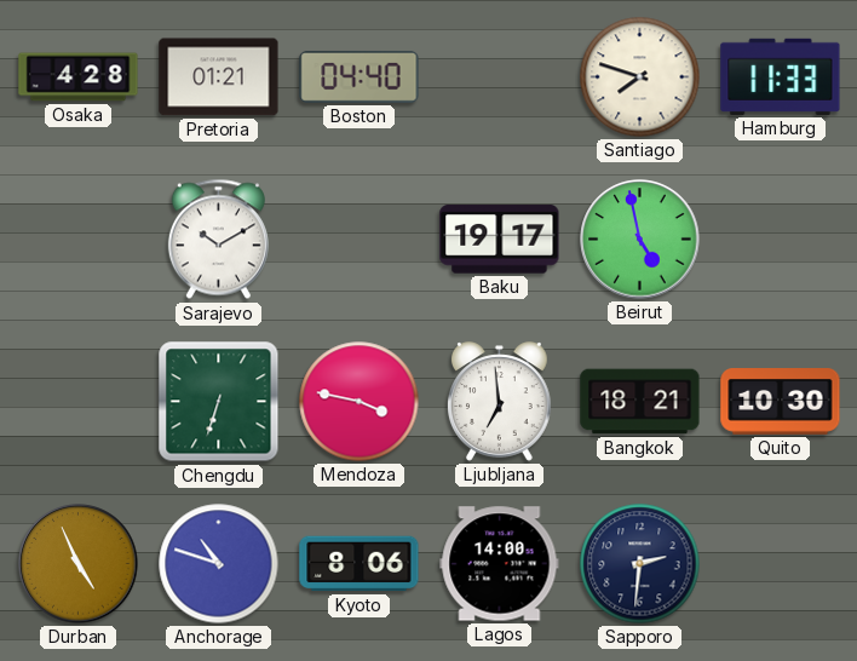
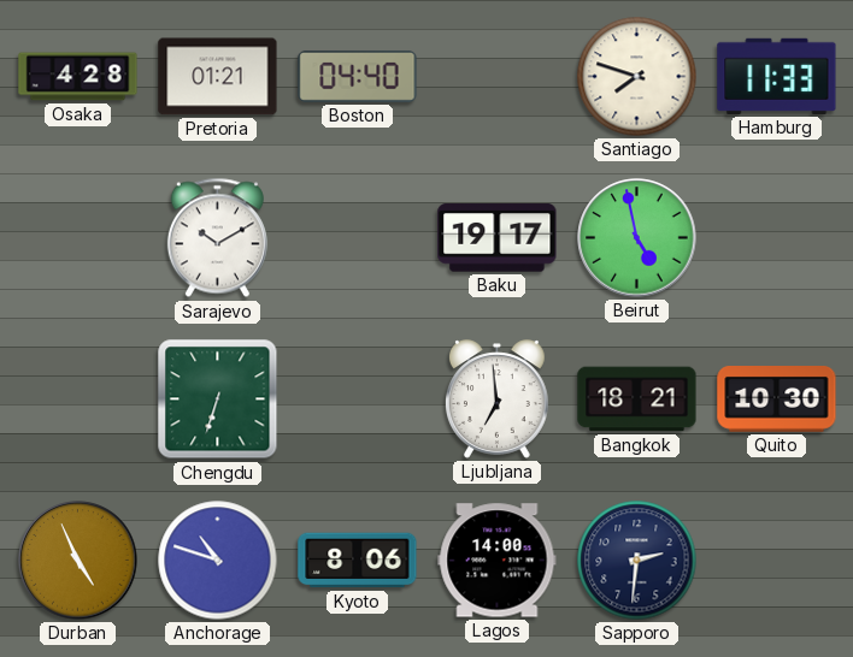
Mendoza: 3:47 -> none (360, 402)
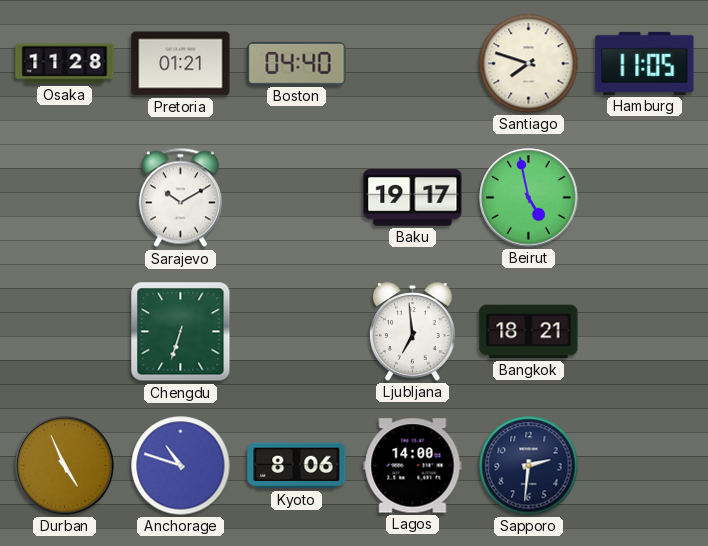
Osaka: 4:28 -> 11:28 (65, 64)
Hamburg: 11:33 -> 11:05 (645, 63)
Quito: 10:30 -> none (777, 399)
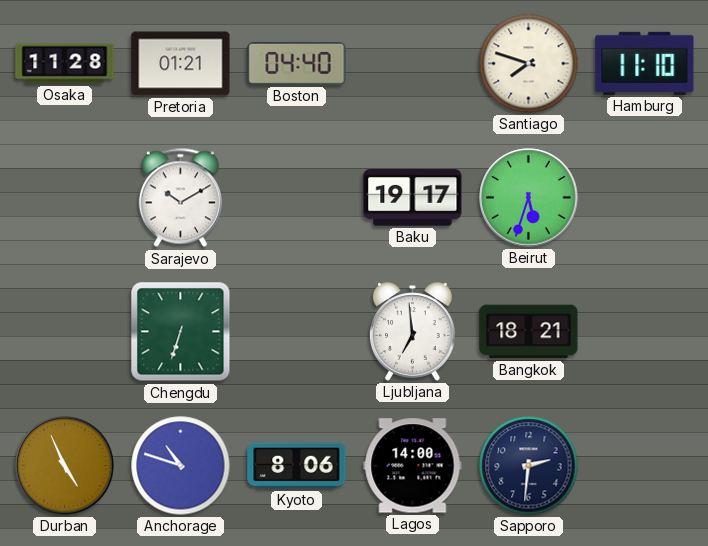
Hamburg: 11:05 -> 11:10 (645, 63)
Beirut: 4:58 -> 5:33 (529, 198)
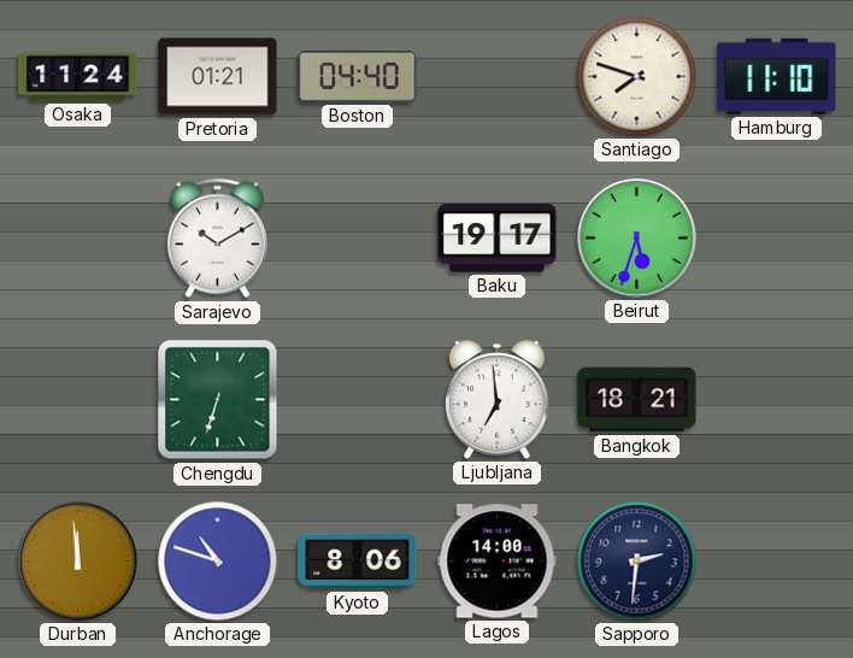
Osaka: 11:28 -> 11:24 (78, 77)
Durban: 4:56 -> 11:59 (78, 562)
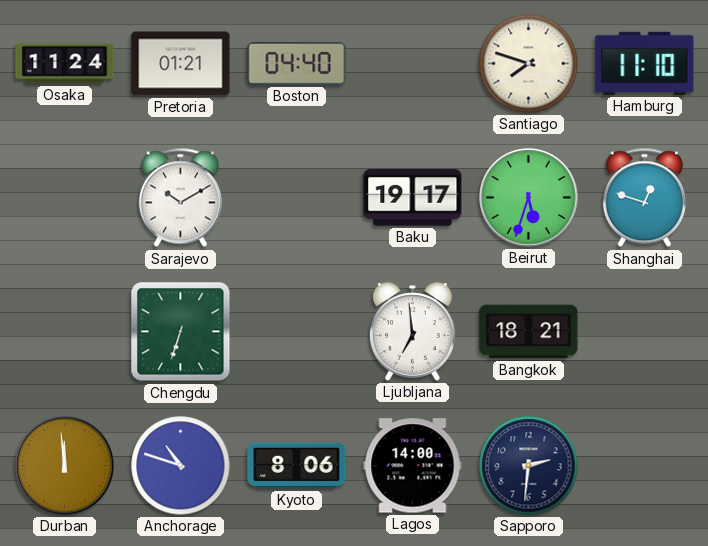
Shanghai: none -> 12:48 (644, 198)
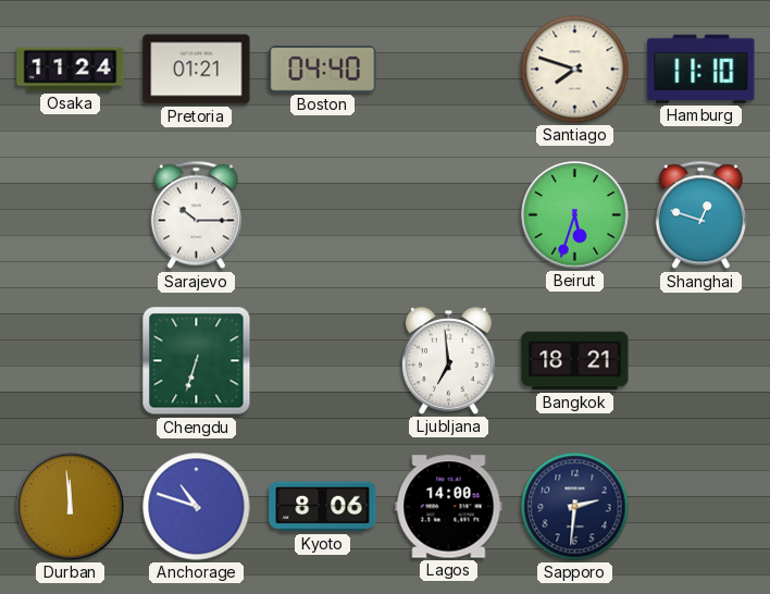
Sarajevo: 10:10 -> 10:15 (196, 215)
Baku: 19:17 -> none (413, 198)
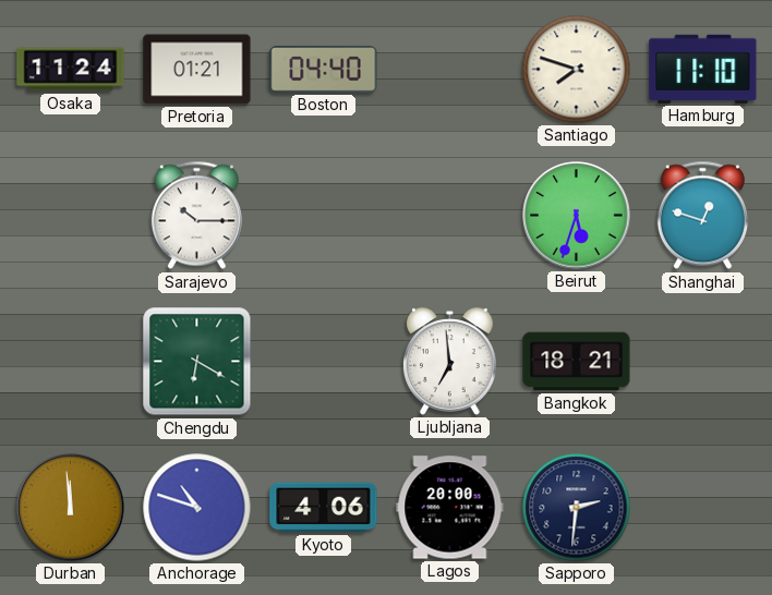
Chengdu: 6:33 -> 6:20 (197, 362)
Kyoto: 8:06 -> 4:06 (324, 508)
Lagos: 14:00 -> 20:00 (450, 508)
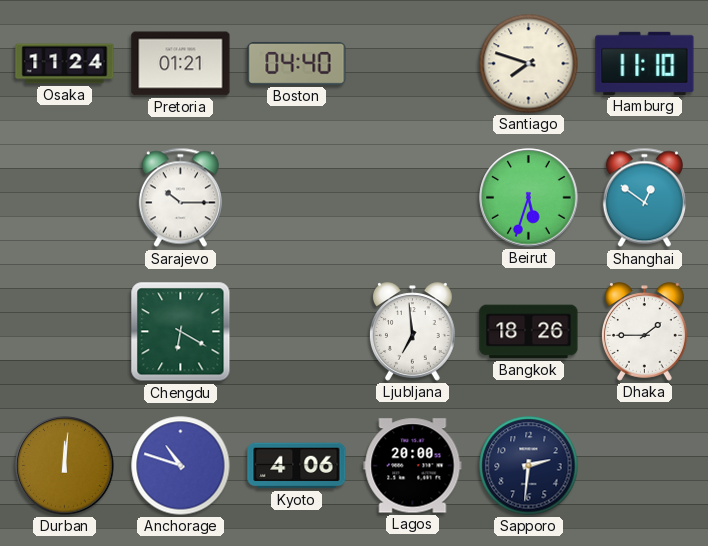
Shanghai: 12:48 -> 12:51 (644, 198)
Bangkok: 18:21 -> 18:26 (529, 332)
Dhaka: none -> 1:45 (645, 332)
Durban: 11:59 -> 12:01 (65, 466)
